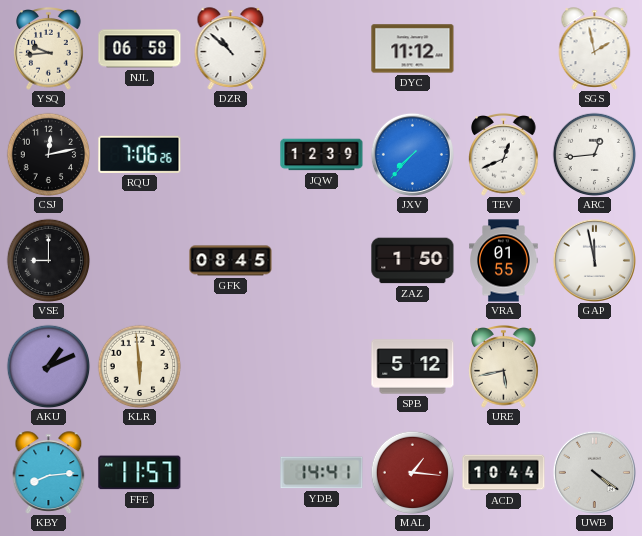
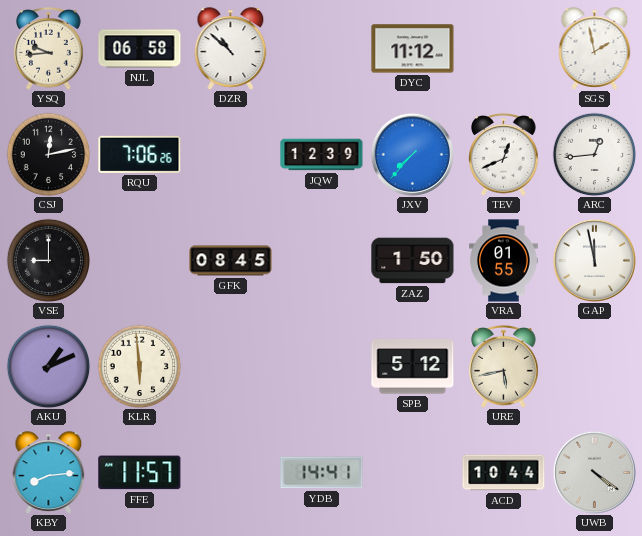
MAL: 1:16 -> none (412, 472)
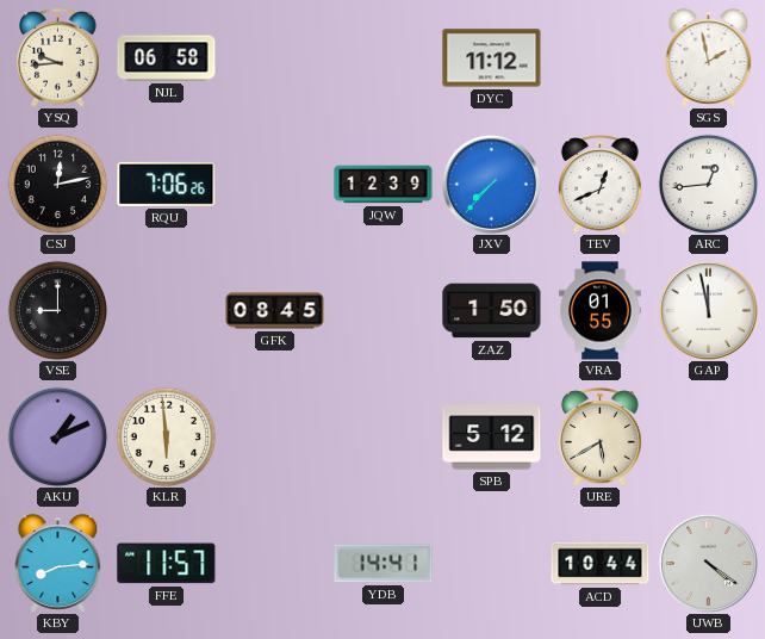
DZR: 10:52 -> none (231, 49)
URE: 5:43 -> 5:40 (601, 438)
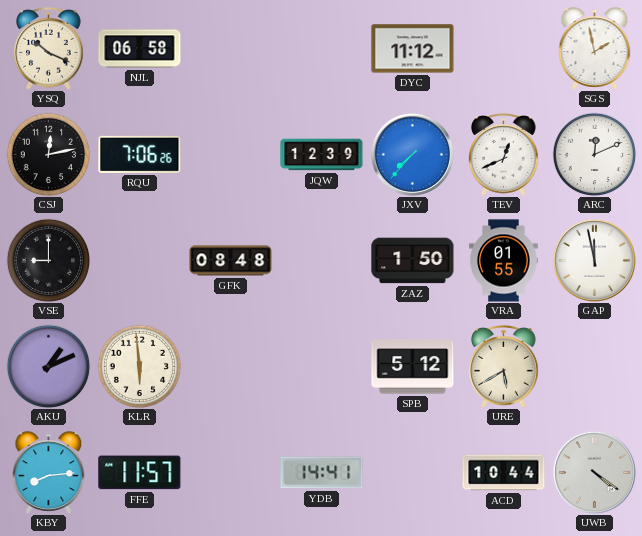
YSQ: 9:44 -> 10:19 (49, 49)
ARC: 12:44 -> 12:11 (594, 154)
GFK: 08:45 -> 08:48 (231, 261)
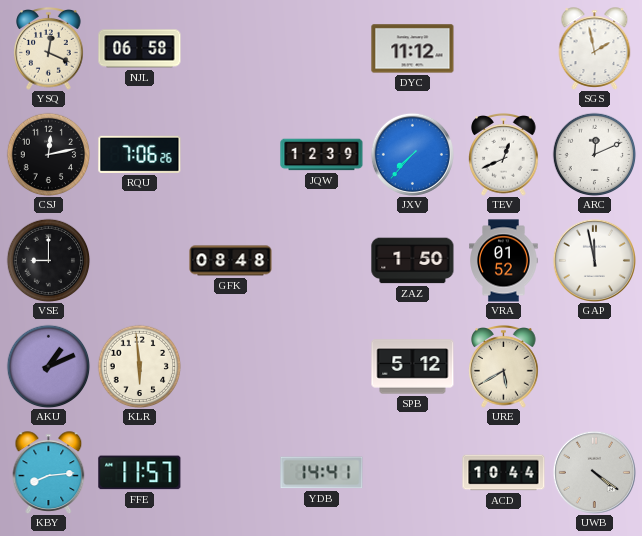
YSQ: 10:19 -> 12:19 (49, 49)
VRA: 01:55 -> 01:52 (504, 261)
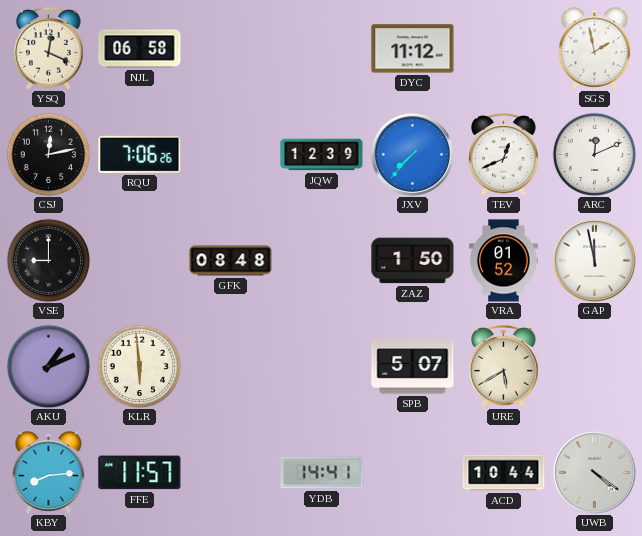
SPB: 5:12 -> 5:07 (413, 367)
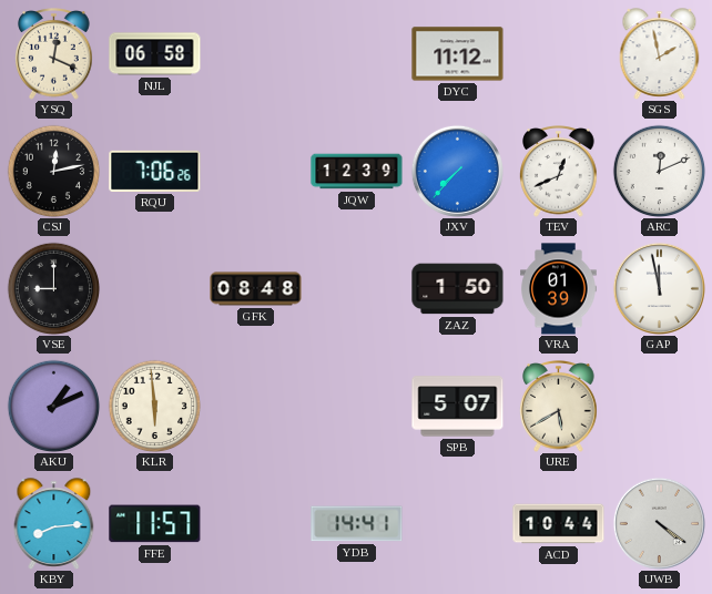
VRA: 01:52 -> 01:39 (559, 289)
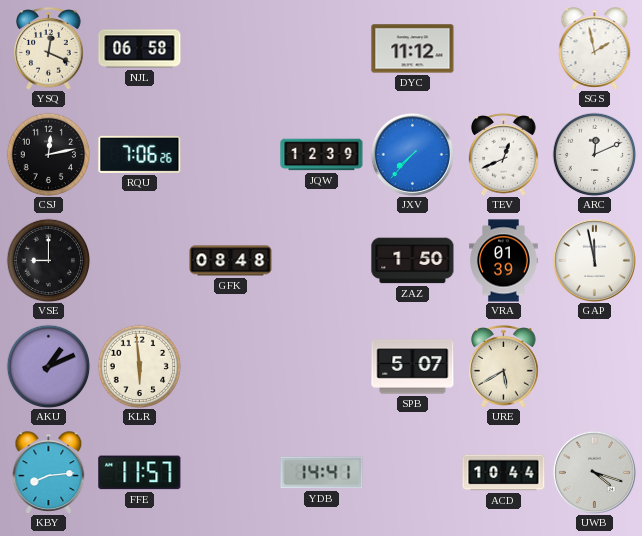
UWB: 4:21 -> 4:18 (594, 472)
